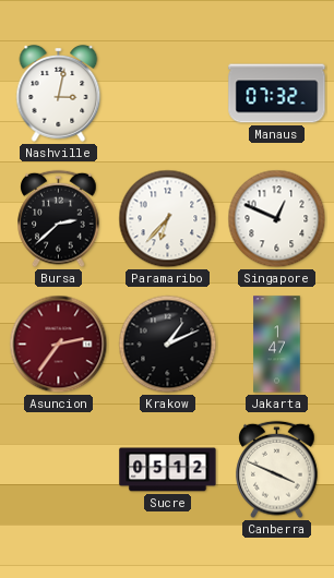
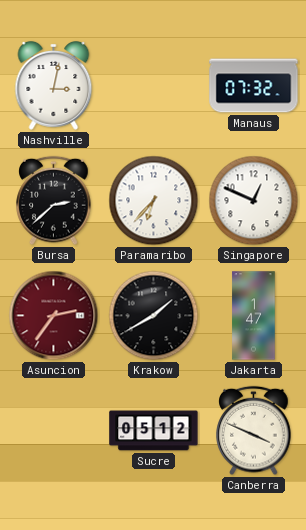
Krakow: 1:11 -> 1:40 (154, 316)
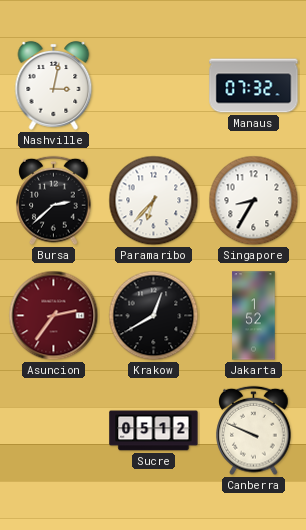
Singapore: 12:49 -> 8:35 (254, 201)
Krakow: 1:40 -> 12:40 (154, 316)
Jakarta: 1:47 -> 1:52 (254, 316)
Canberra: 3:49 -> 9:49 (254, 431)
